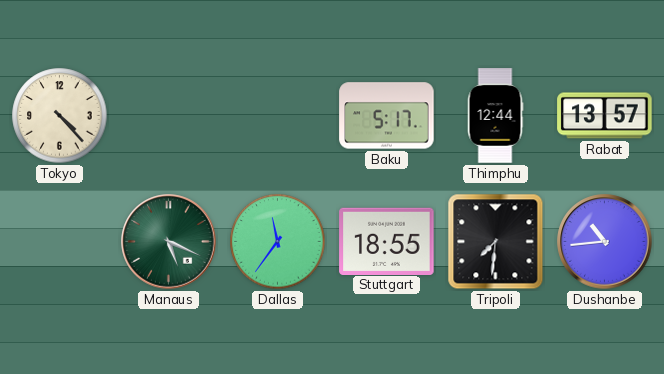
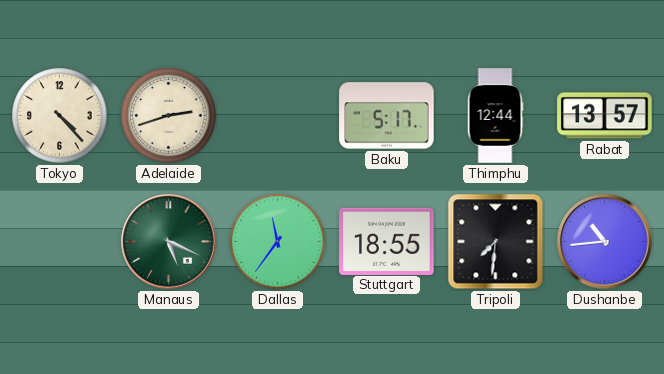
Adelaide: none -> 2:42 (169, 116)
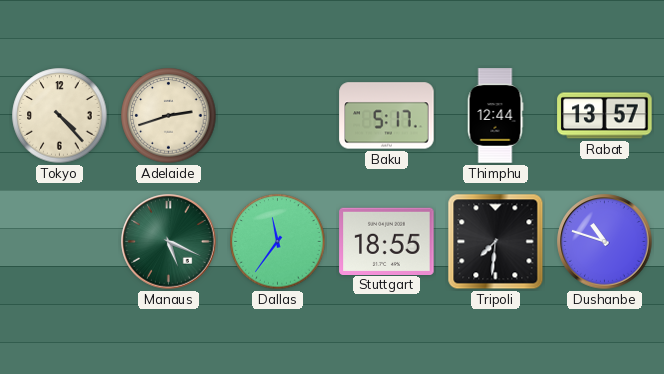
Dushanbe: 10:44 -> 10:48 (605, 242)
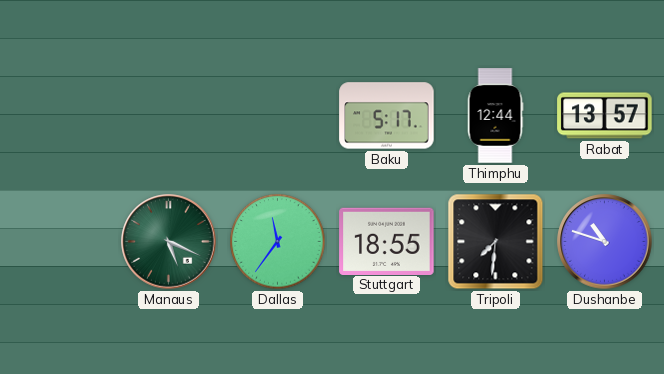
Tokyo: 4:23 -> none (60, 116)
Adelaide: 2:42 -> none (169, 116)
